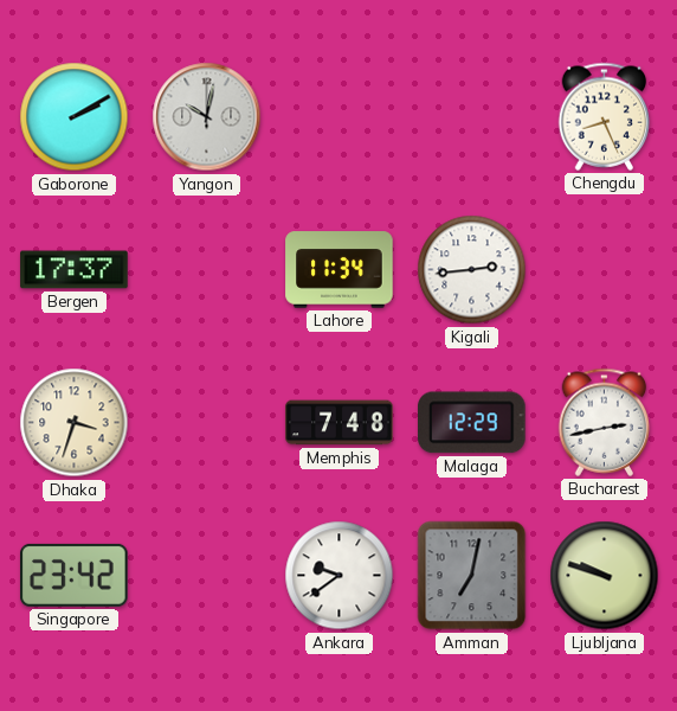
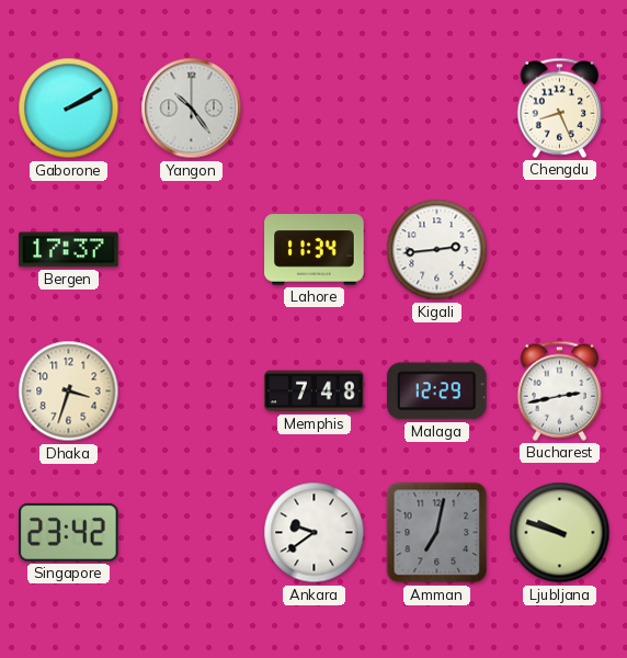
Yangon: 10:02 -> 10:24 (192, 109)
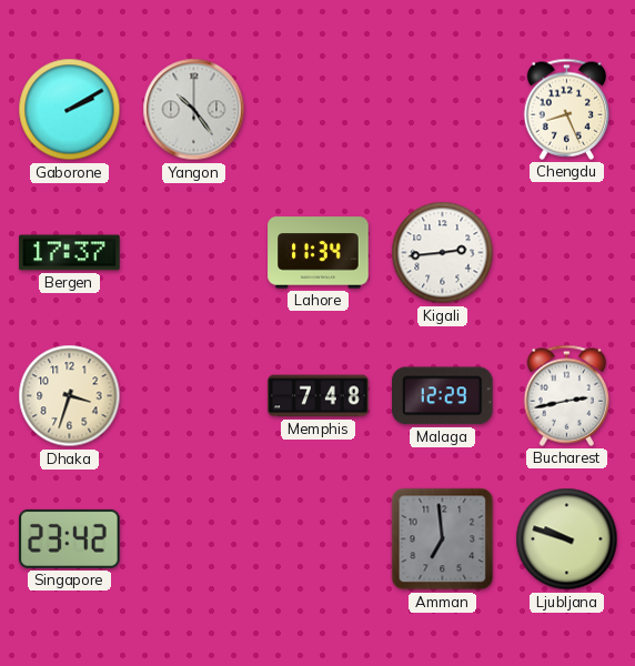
Ankara: 9:39 -> none (315, 533)
Amman: 7:02 -> 6:59 (443, 539)
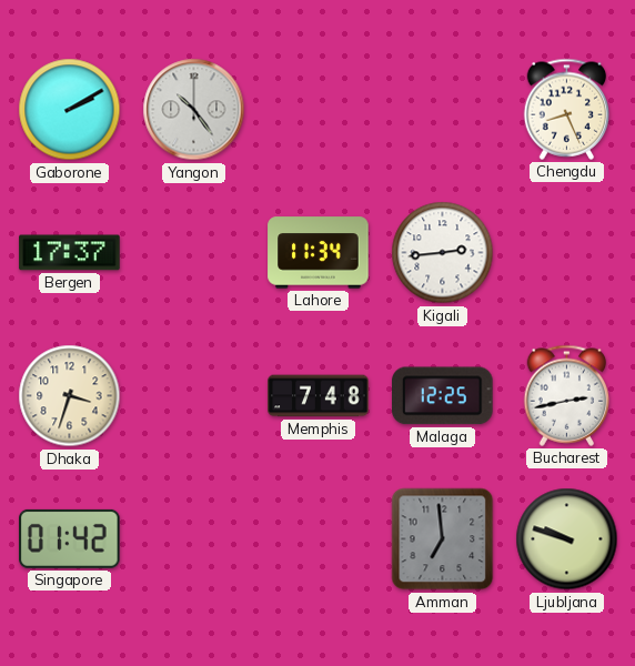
Malaga: 12:29 -> 12:25 (443, 396)
Singapore: 23:42 -> 01:42 (70, 538)
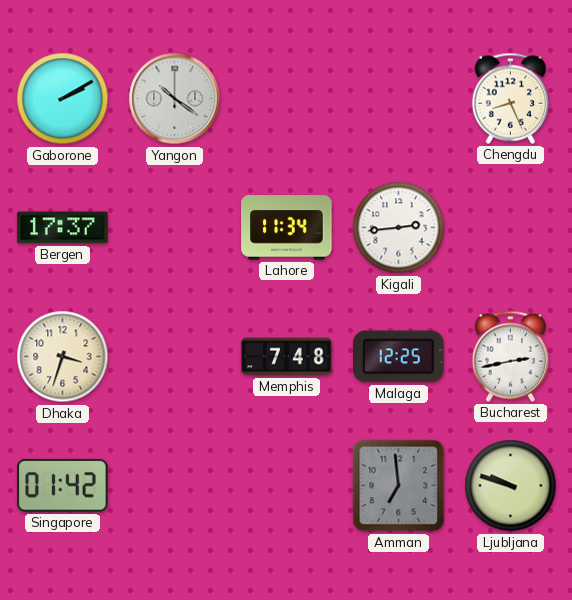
Yangon: 10:24 -> 10:21 (175, 99)
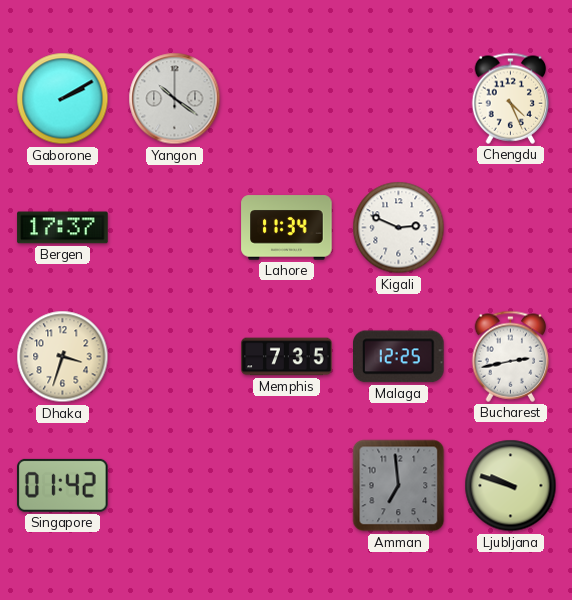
Chengdu: 8:26 -> 4:26 (511, 98)
Kigali: 2:44 -> 2:49 (399, 228)
Memphis: 7:48 -> 7:35 (287, 357)
